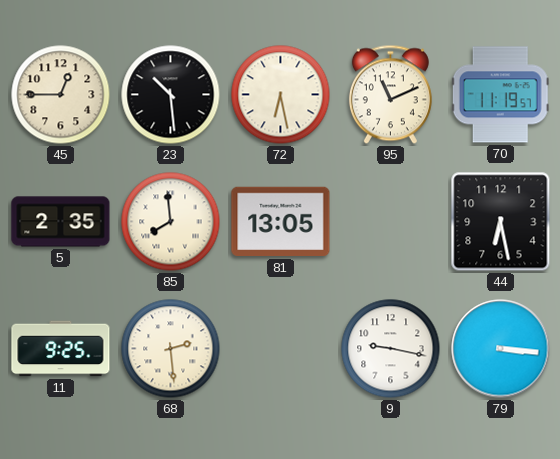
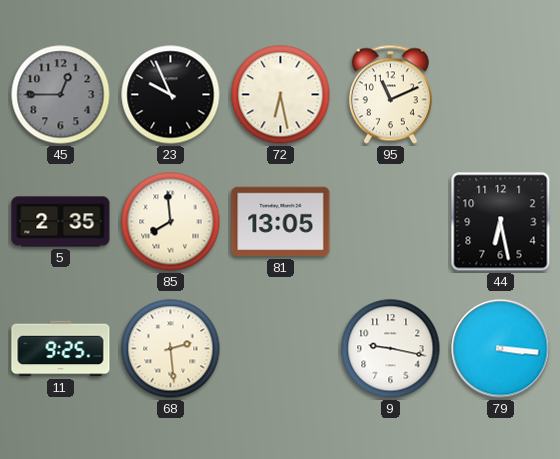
45 dial: cream -> grey (61, 95)
23: 10:29 -> 9:56 (171, 95)
70: 11:19 -> none (500, 95)
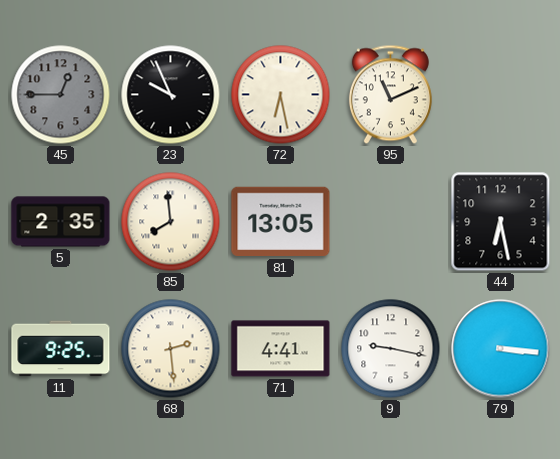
71: none -> 4:41 (281, 349)
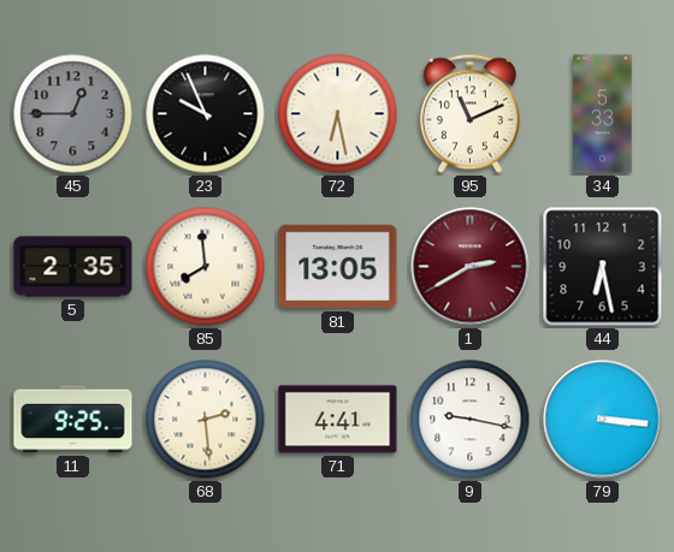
34: none -> 5:33 (603, 114)
1: none -> 2:40 (471, 267)
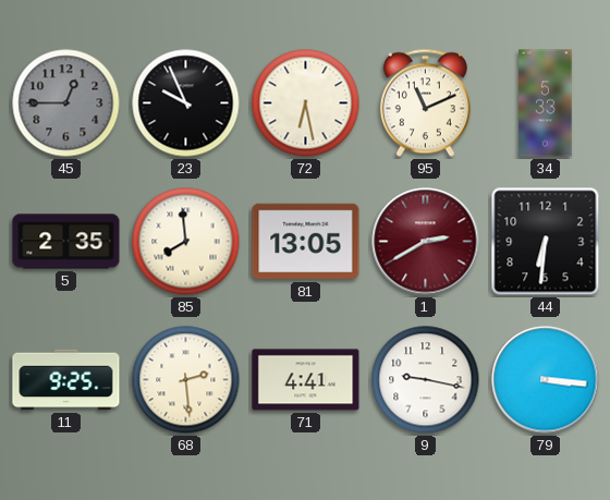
44: 6:28 -> 6:31 (546, 242)
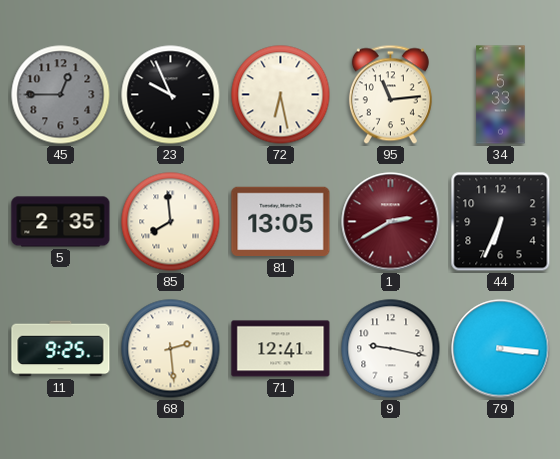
95: 11:11 -> 11:14 (390, 95)
44: 6:31 -> 6:34 (501, 222)
71: 4:41 -> 12:41 (281, 349)
